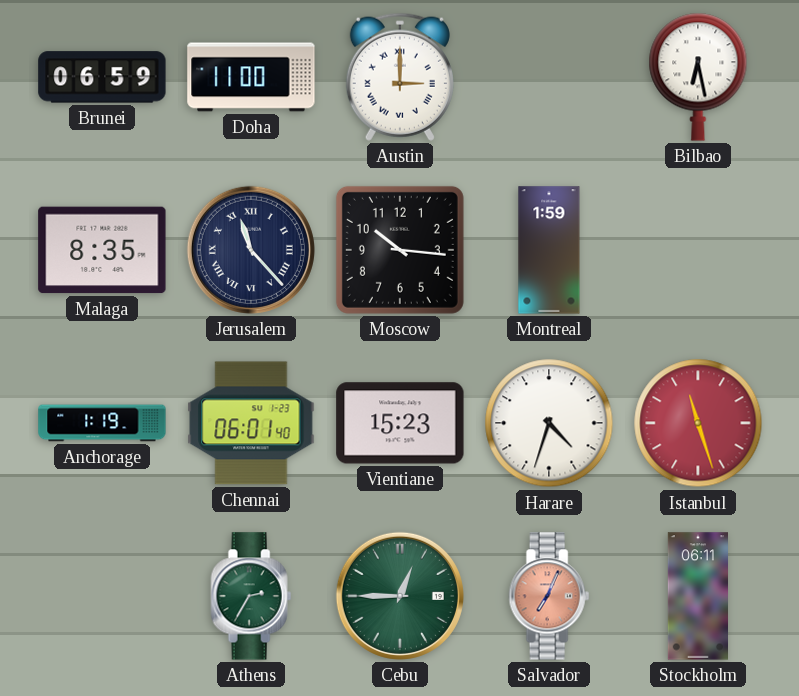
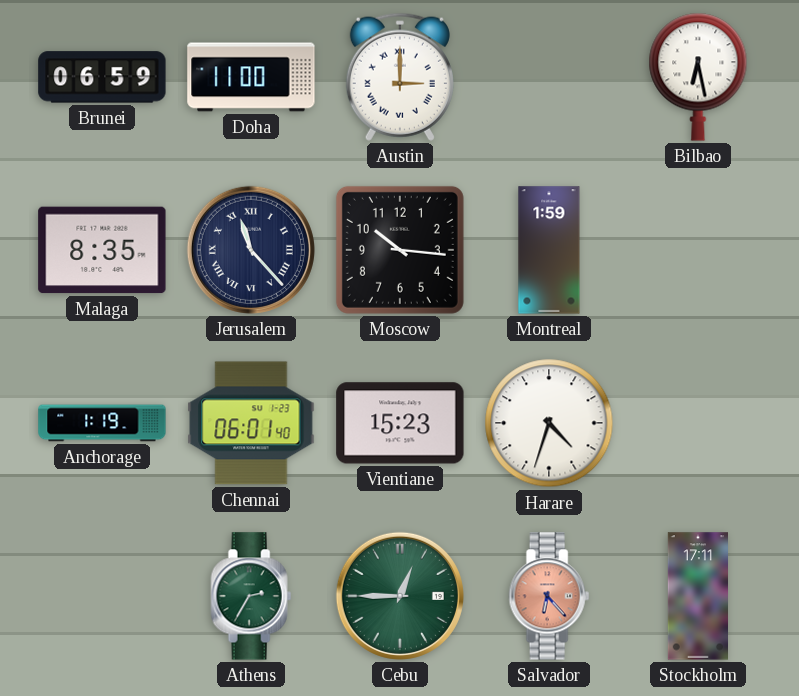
Istanbul: 11:27 -> none (698, 423)
Salvador: 7:04 -> 6:23 (549, 596)
Stockholm: 06:11 -> 17:11 (697, 596)
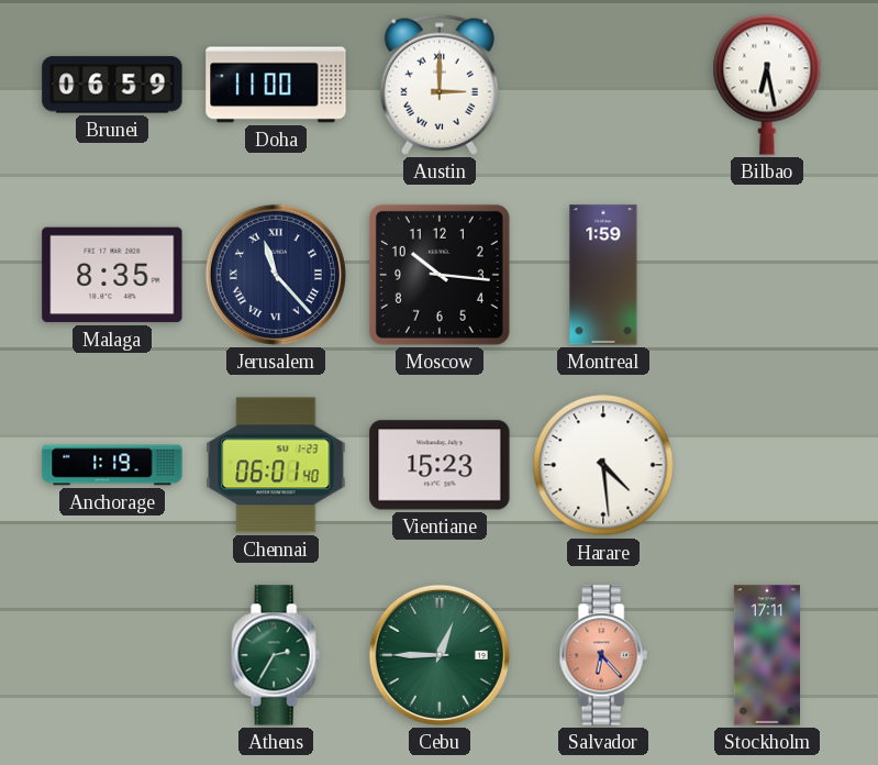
Harare: 4:33 -> 4:29 (603, 465)
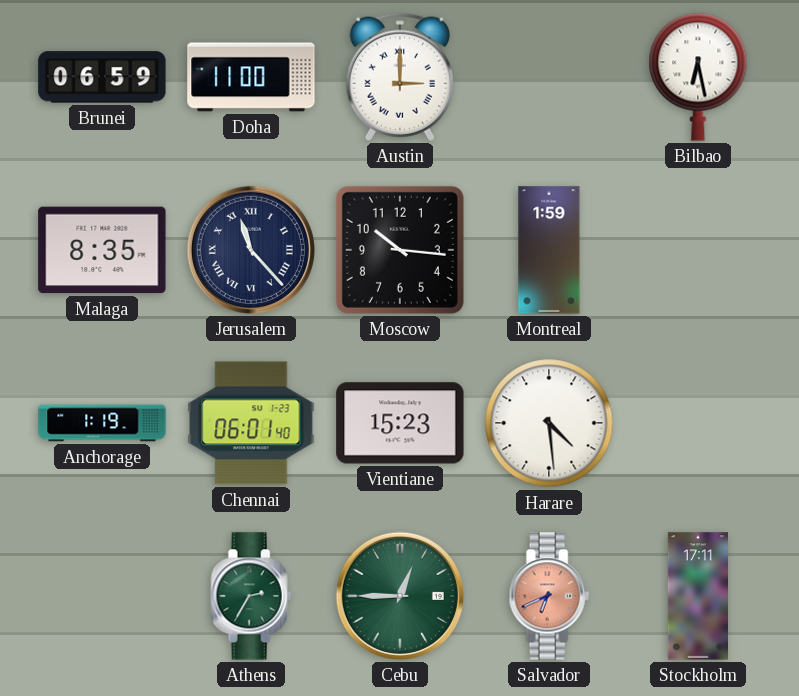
Salvador: 6:23 -> 6:41 (549, 596)
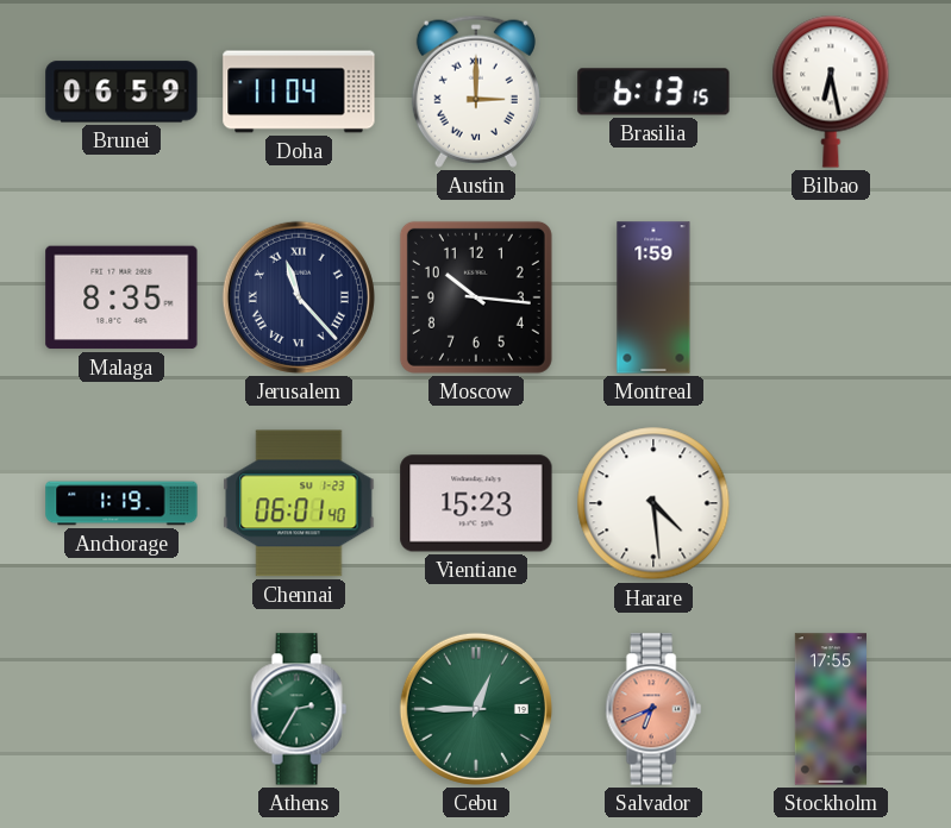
Doha: 11:00 -> 11:04 (299, 92)
Brasilia: none -> 6:13 (653, 92)
Stockholm: 17:11 -> 17:55 (830, 709)
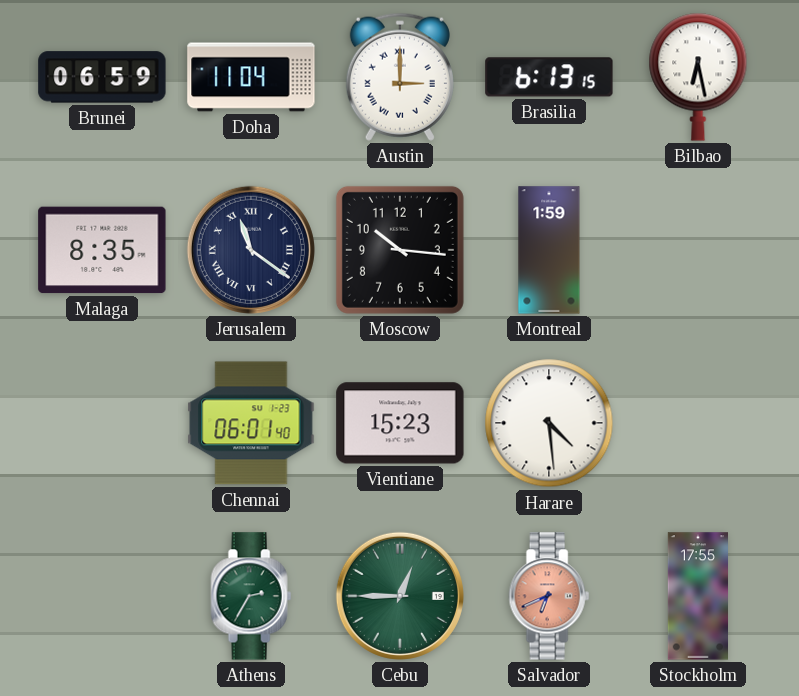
Jerusalem: 11:23 -> 11:21 (251, 250)
Anchorage: 1:19 -> none (121, 503)
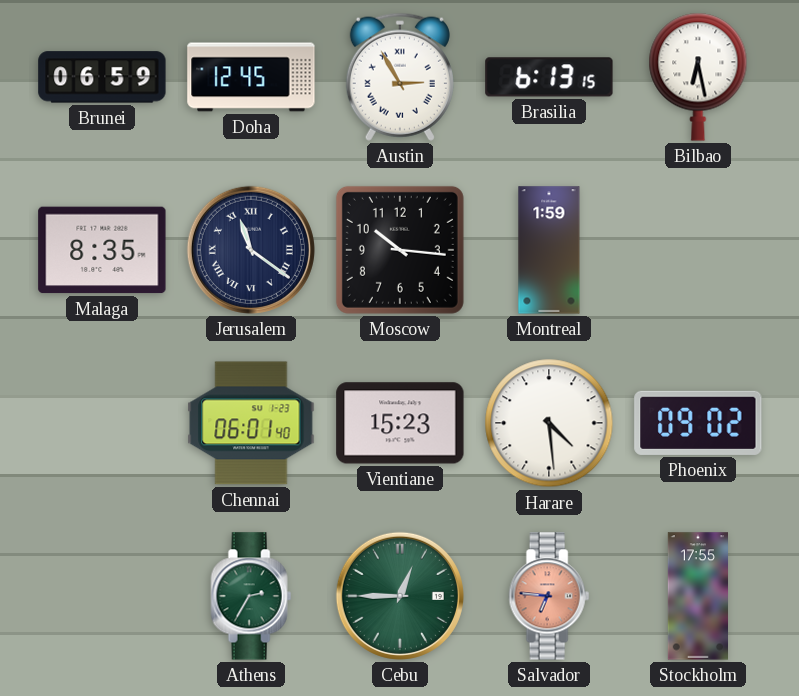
Doha: 11:04 -> 12:45 (251, 77)
Austin: 3:00 -> 2:55 (400, 77)
Phoenix: none -> 09:02 (698, 423)
Salvador: 6:41 -> 6:46 (549, 596)
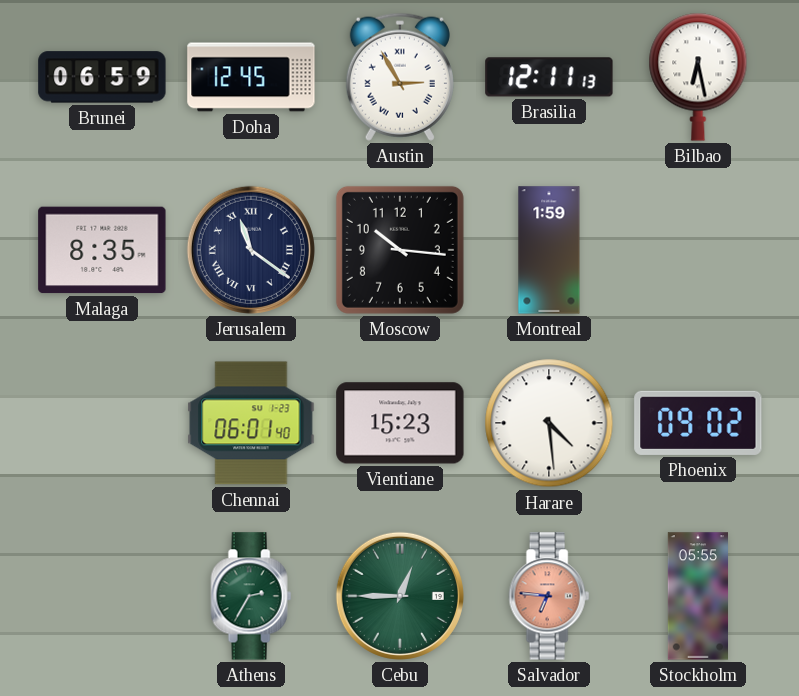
Brasilia: 6:13 -> 12:11 (549, 77)
Stockholm: 17:55 -> 05:55 (697, 596)
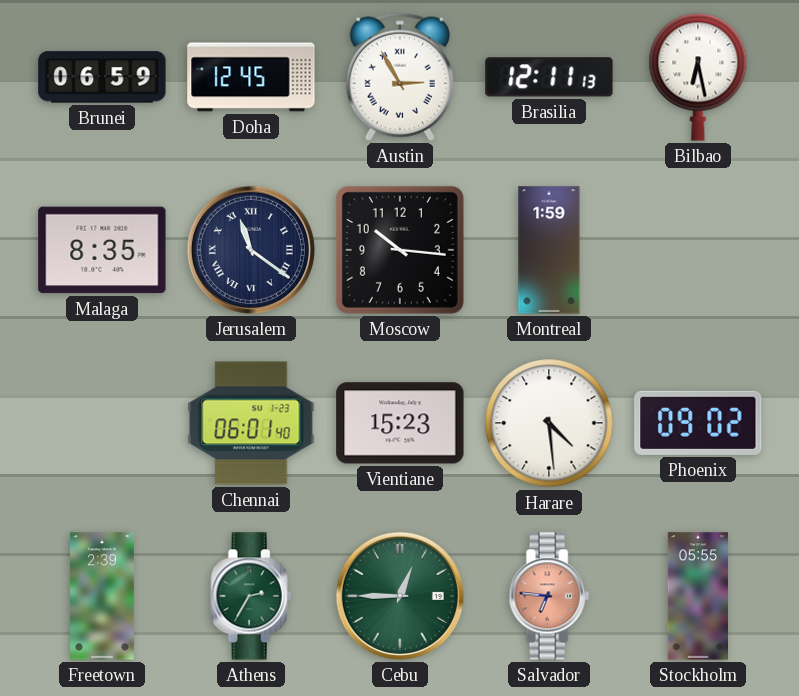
Freetown: none -> 2:39 (103, 596)
